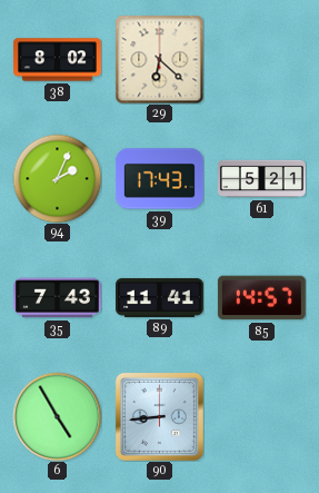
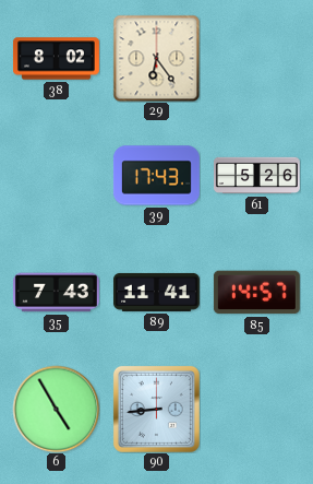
29: 6:22 -> 6:24 (156, 58)
94: 2:04 -> none (57, 178)
61: 5:21 -> 5:26 (256, 176)
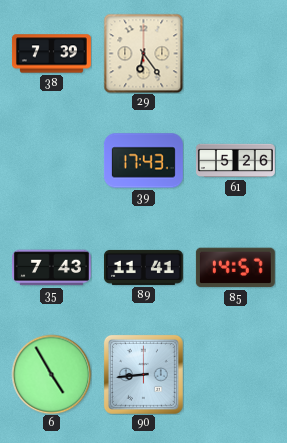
38: 8:02 -> 7:39 (51, 54)
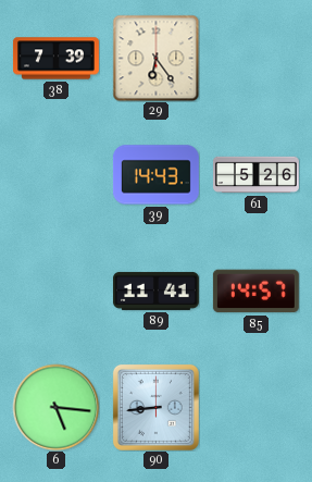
39: 17:43 -> 14:43 (155, 175)
35: 7:43 -> none (51, 268)
6: 4:55 -> 5:16 (55, 407)
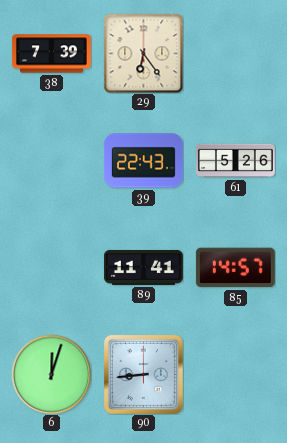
39: 14:43 -> 22:43 (143, 161)
6: 5:16 -> 12:03 (51, 374)
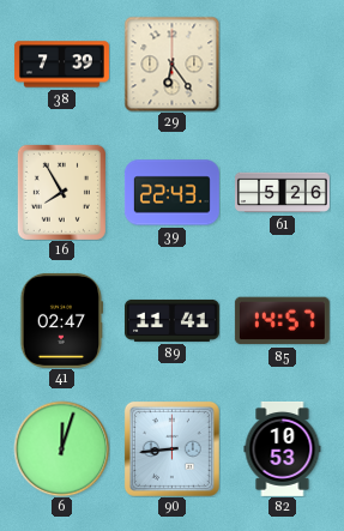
16: none -> 7:55 (61, 192)
41: none -> 02:47 (60, 320)
82: none -> 10:53 (283, 448)
